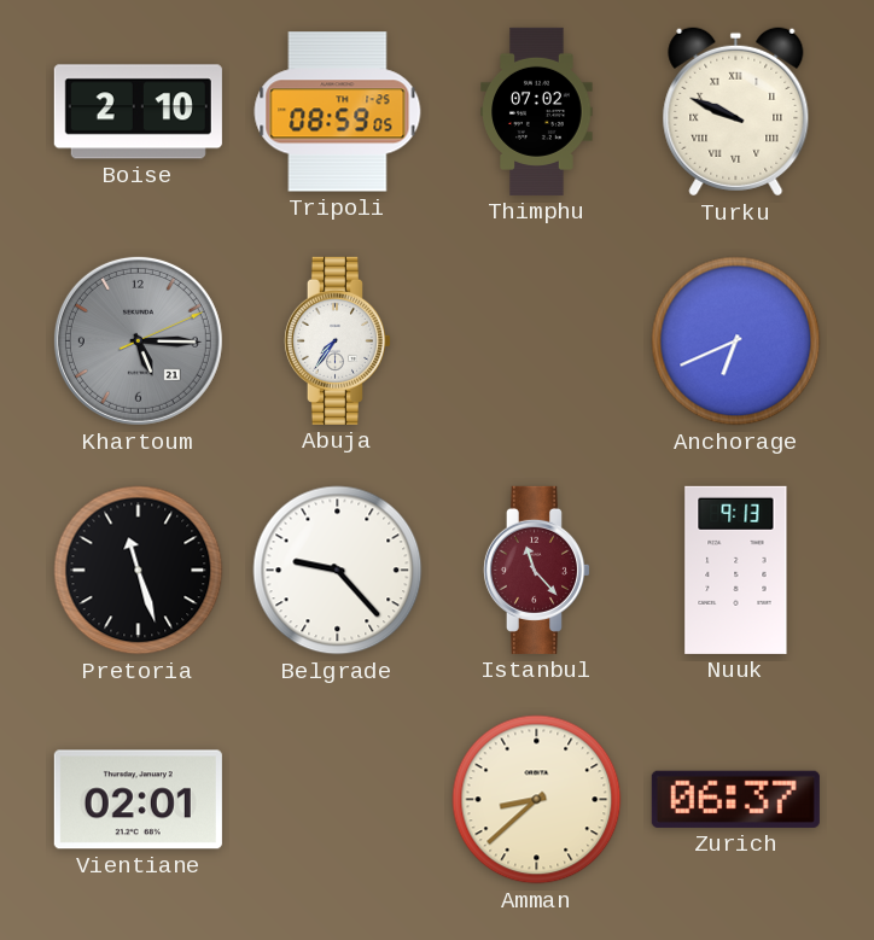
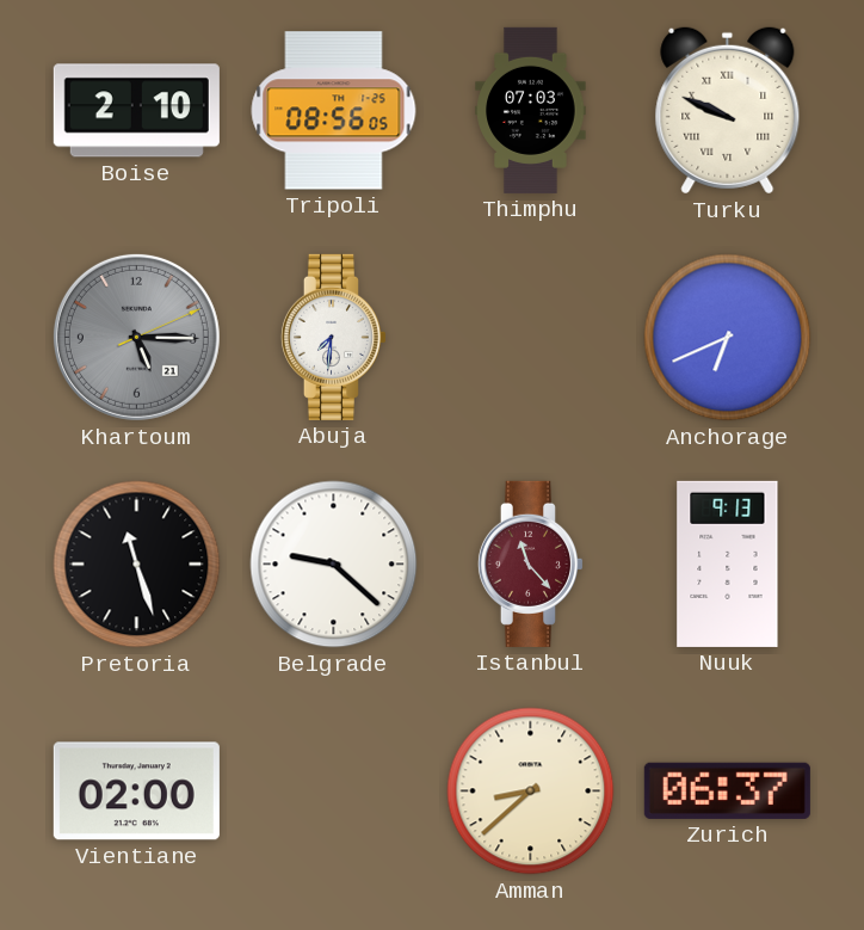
Tripoli: 08:59 -> 08:56 (334, 111)
Thimphu: 07:02 -> 07:03 (531, 110)
Abuja: 7:36 -> 7:31 (333, 337)
Belgrade: 9:23 -> 9:22 (334, 565)
Vientiane: 02:01 -> 02:00 (136, 792)
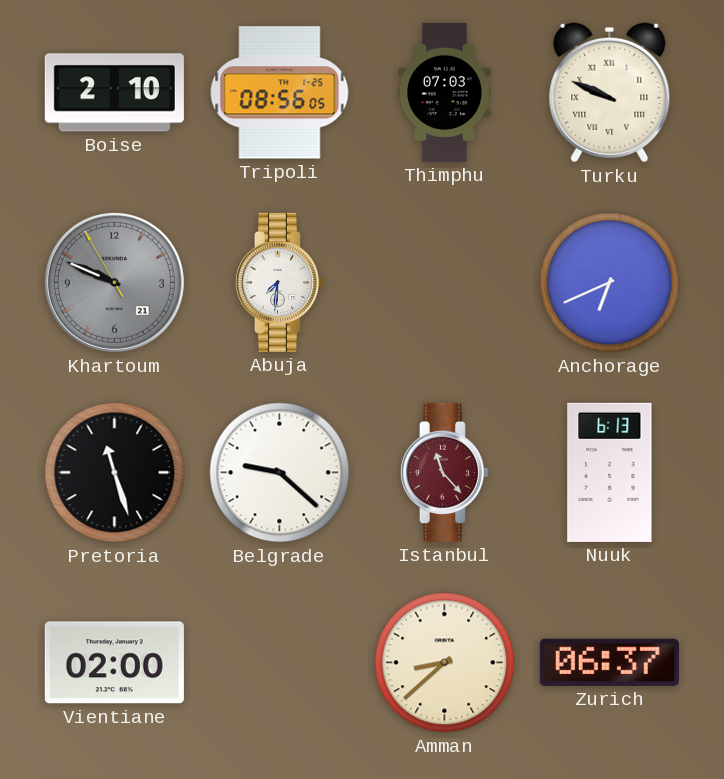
Khartoum: 5:15 -> 9:48 (114, 282)
Nuuk: 9:13 -> 6:13 (610, 472)
